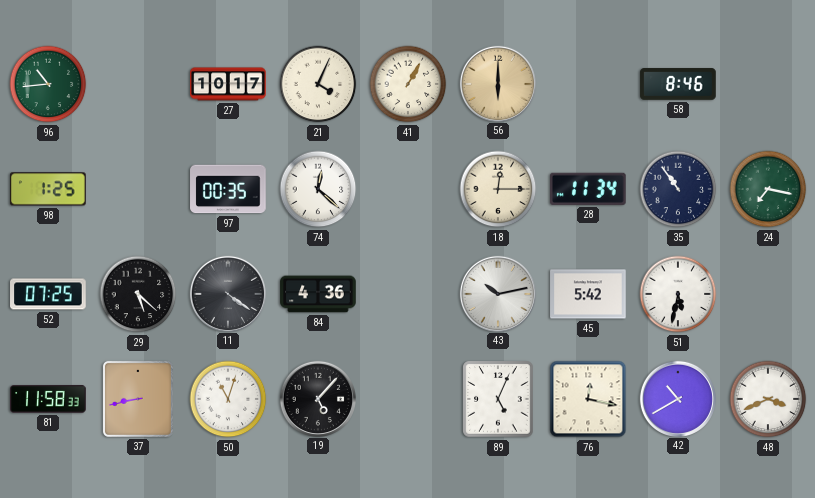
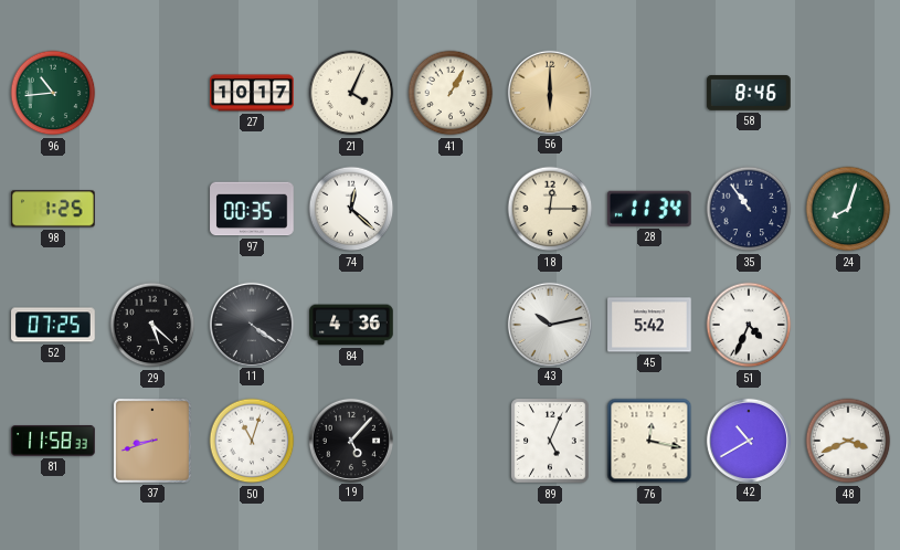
24: 7:17 -> 8:03 (848, 209)
51: 5:32 -> 4:34 (749, 325)
37: 8:43 -> 8:42 (152, 441)
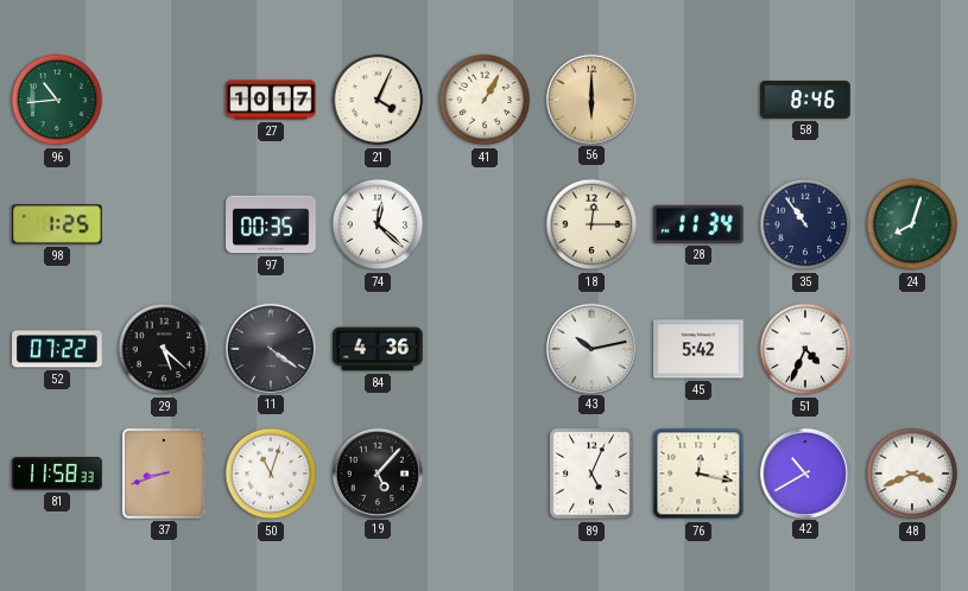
52: 07:25 -> 07:22 (57, 349)
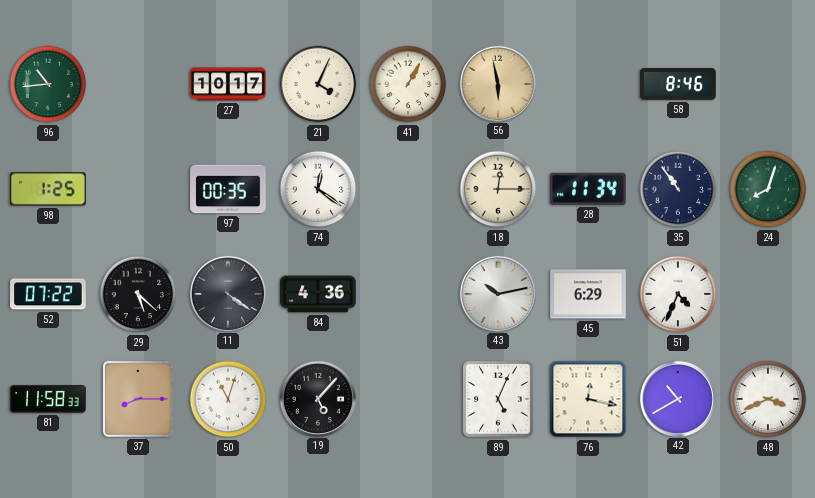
56: 6:00 -> 5:58 (497, 83)
74: 12:22 -> 12:21 (318, 189)
45: 5:42 -> 6:29 (588, 294)
37: 8:42 -> 8:15 (138, 399)
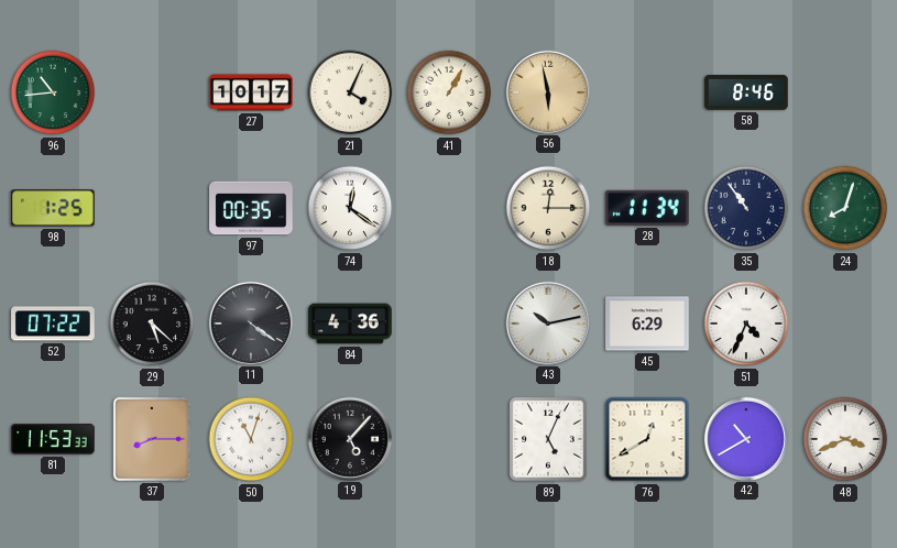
81: 11:58 -> 11:53 (53, 439)
76: 12:17 -> 12:40 (647, 439)
